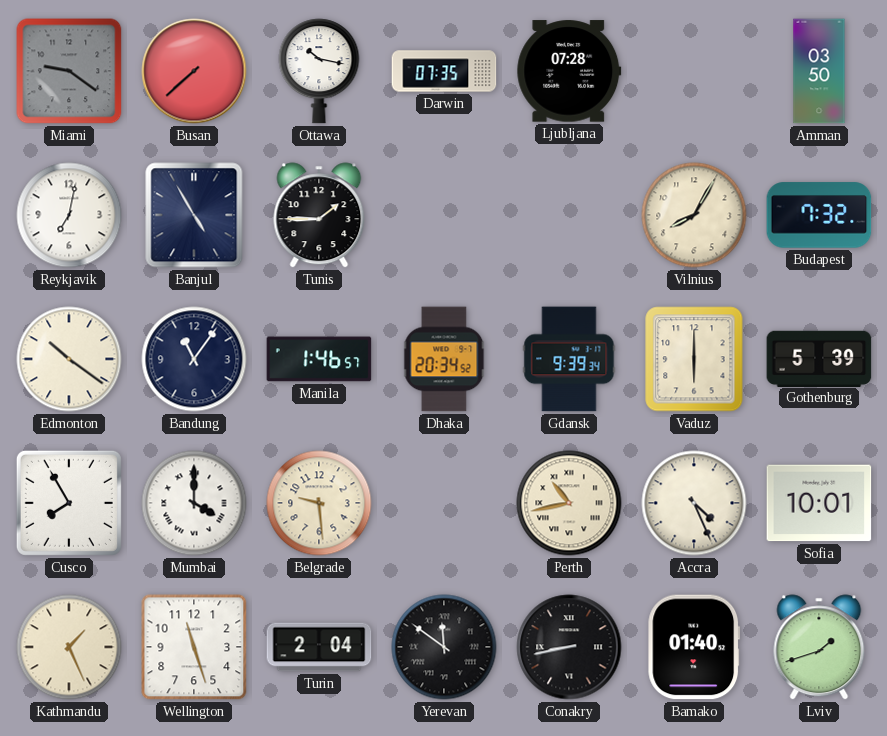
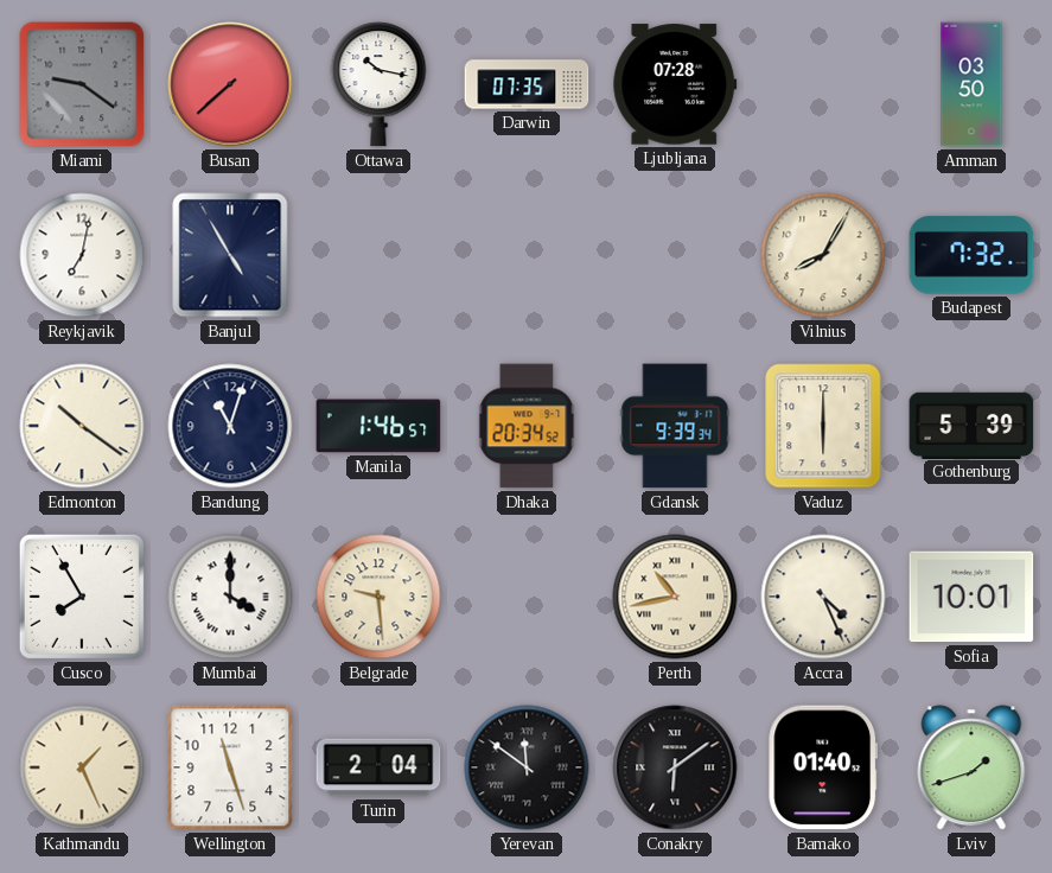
Tunis: 1:45 -> none (319, 215)
Bandung: 11:06 -> 11:03 (230, 426)
Conakry: 8:43 -> 6:09 (675, 767)
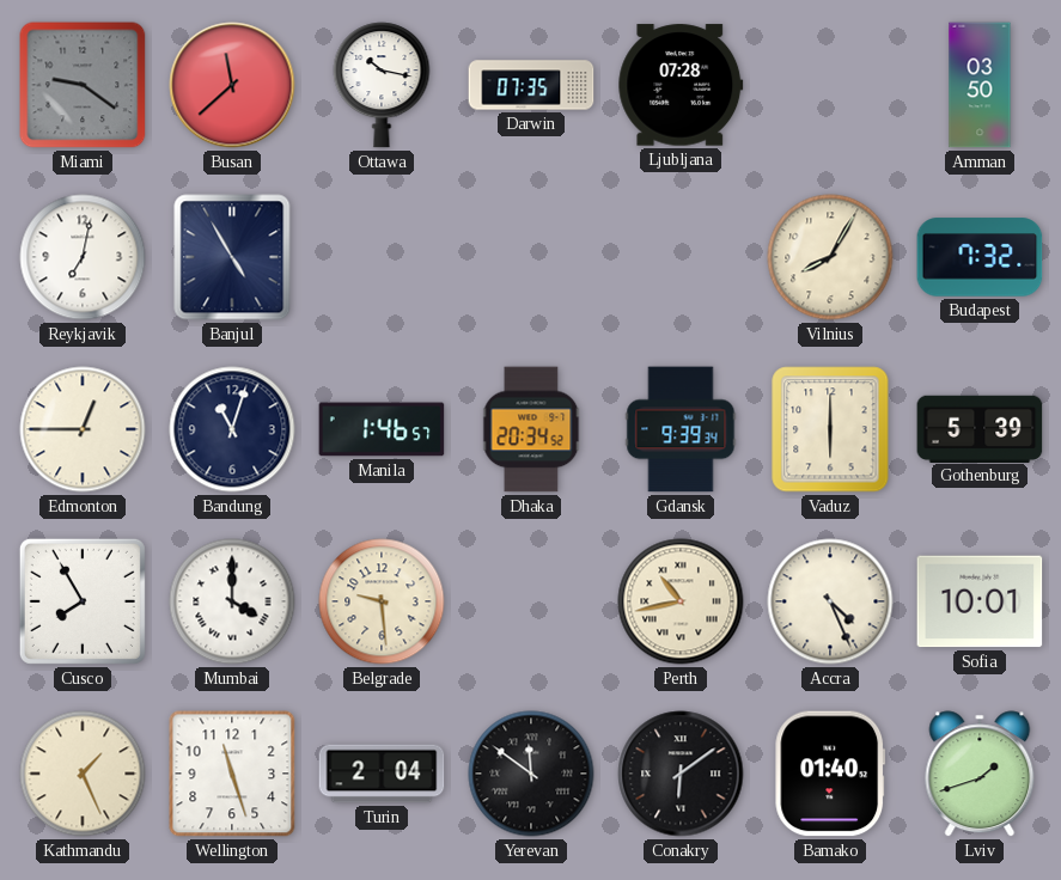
Busan: 7:38 -> 11:38 (232, 85)
Edmonton: 10:21 -> 12:45 (83, 429)
